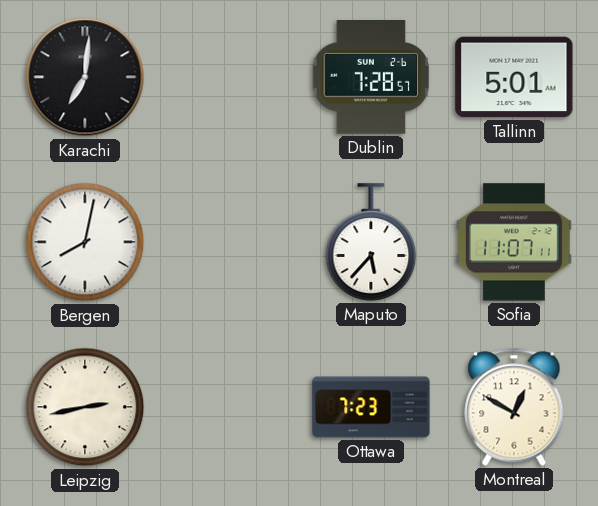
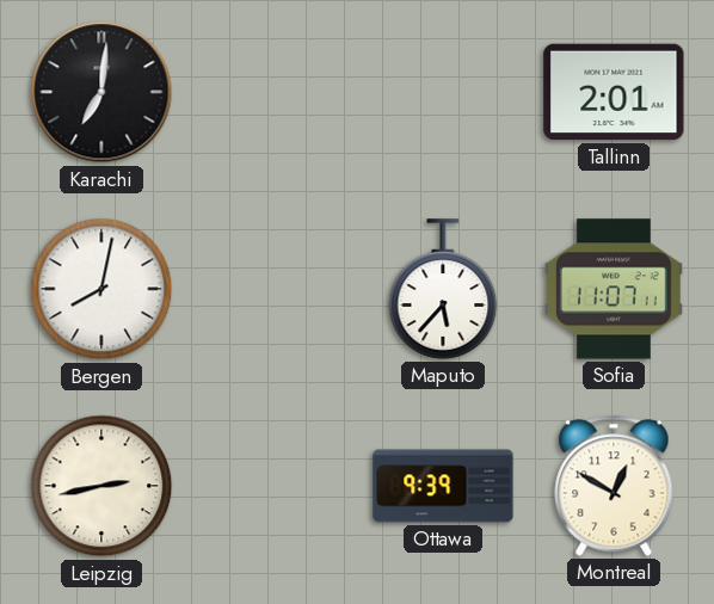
Dublin: 7:28 -> none (371, 78)
Tallinn: 5:01 -> 2:01 (614, 92)
Ottawa: 7:23 -> 9:39 (443, 486)
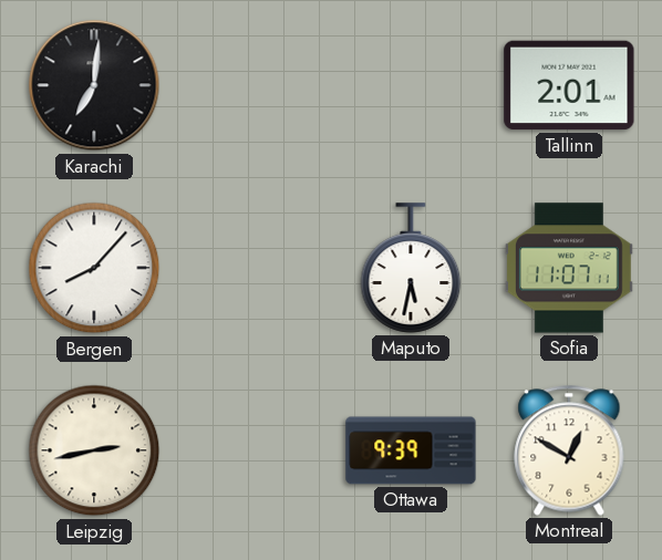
Bergen: 8:02 -> 8:07 (94, 268)
Maputo: 5:37 -> 5:32 (411, 268)
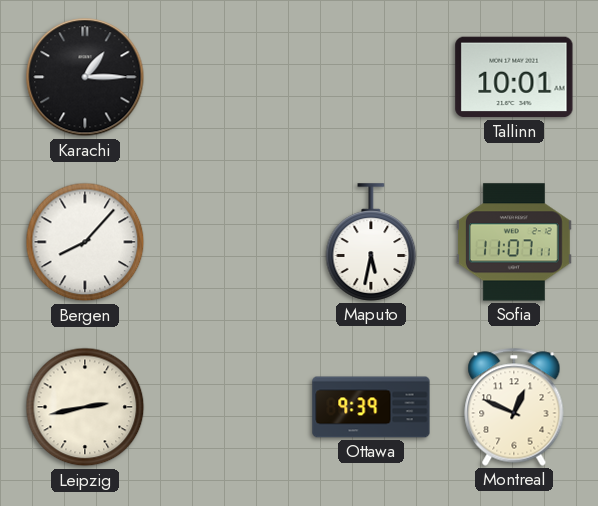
Karachi: 7:01 -> 1:15 (85, 77)
Tallinn: 2:01 -> 10:01 (514, 77)
Montreal: 12:50 -> 12:49 (514, 407)
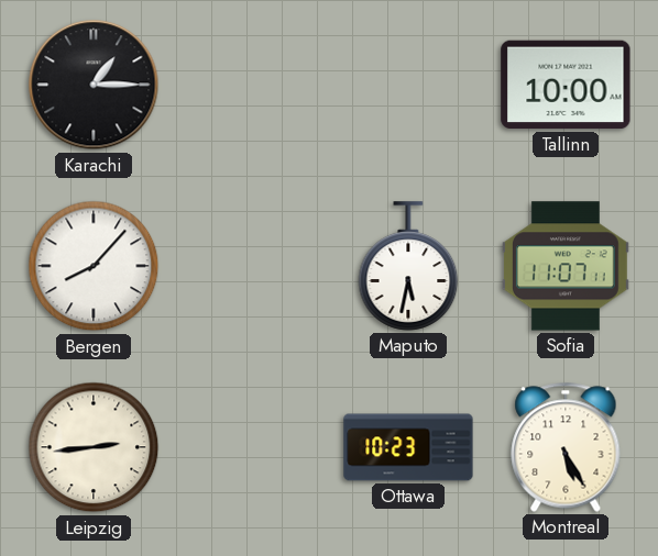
Tallinn: 10:01 -> 10:00 (566, 85)
Leipzig: 2:43 -> 2:44 (94, 447)
Ottawa: 9:39 -> 10:23 (408, 447)
Montreal: 12:49 -> 5:25 (566, 447)
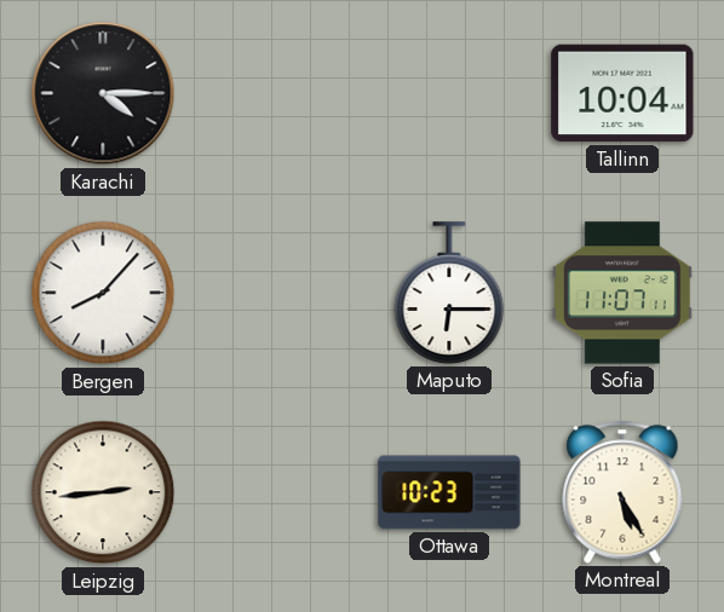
Karachi: 1:15 -> 4:15 (103, 93)
Tallinn: 10:00 -> 10:04 (622, 93)
Maputo: 5:32 -> 6:15 (449, 293)
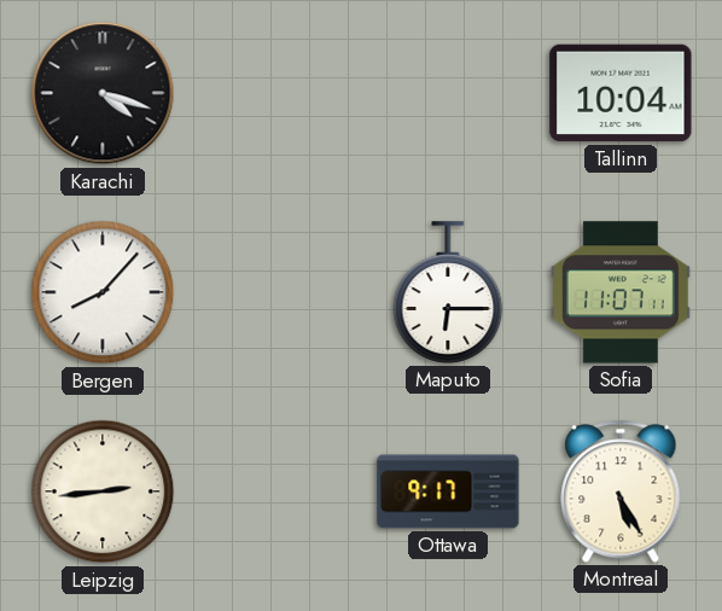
Karachi: 4:15 -> 4:18 (103, 93)
Ottawa: 10:23 -> 9:17 (448, 491)
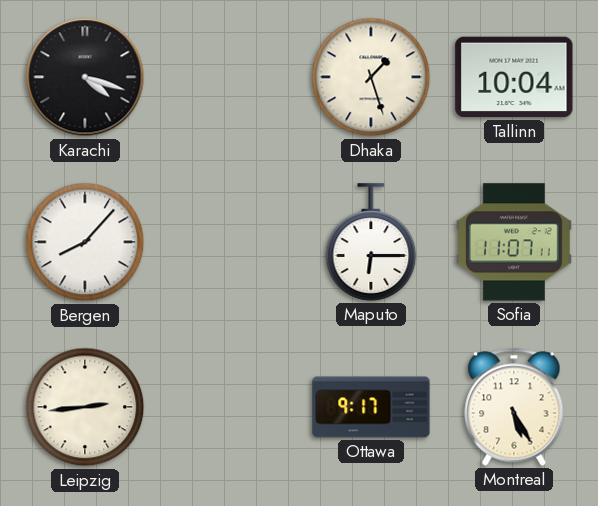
Dhaka: none -> 1:27 (371, 77)
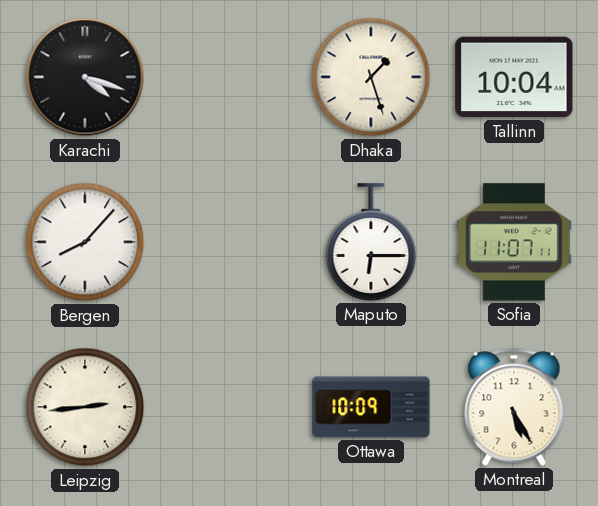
Ottawa: 9:17 -> 10:09 (371, 407)
